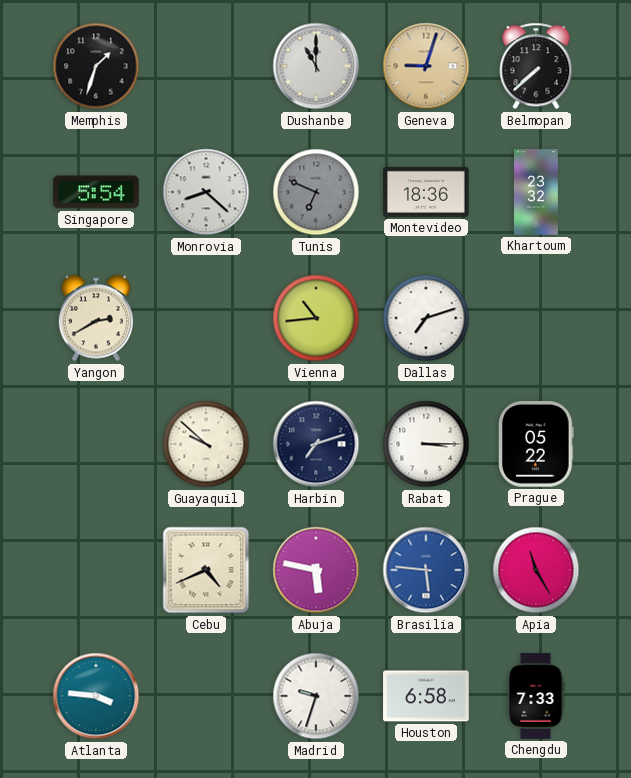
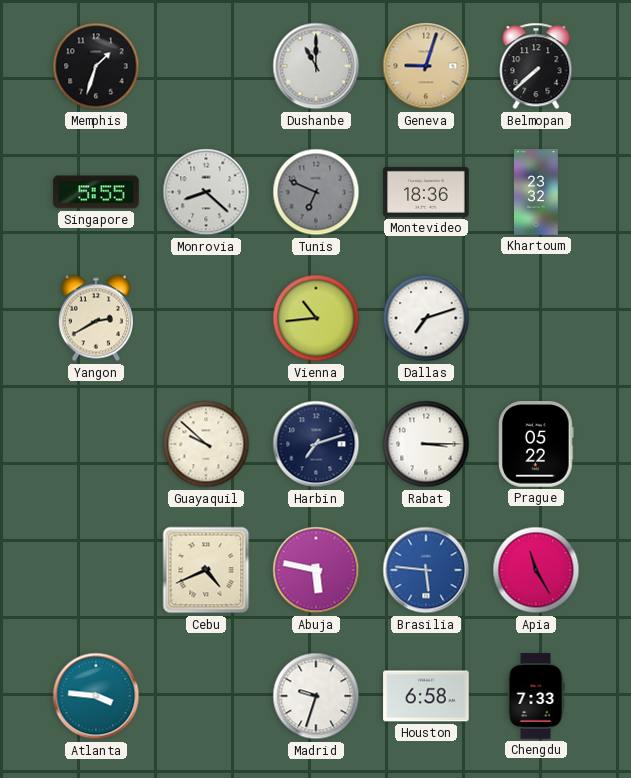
Singapore: 5:54 -> 5:55 (96, 192)
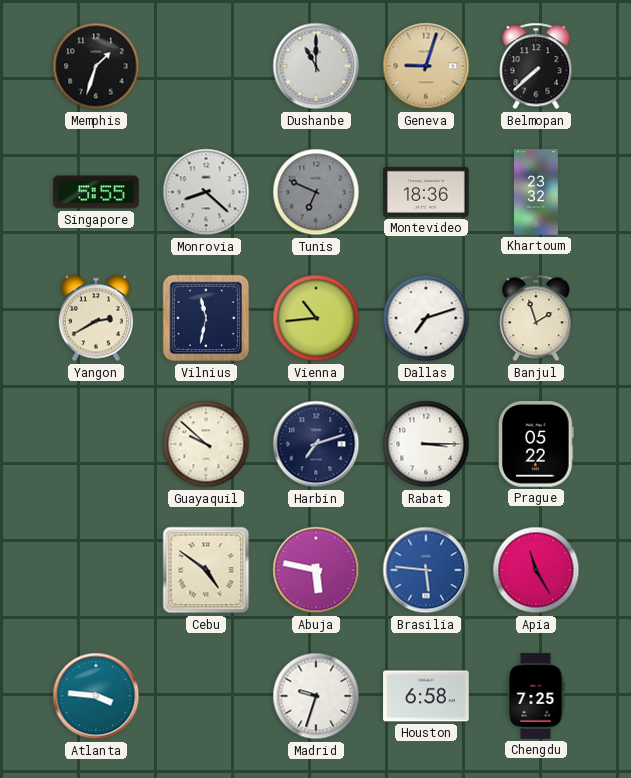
Vilnius: none -> 11:32 (206, 318)
Banjul: none -> 1:57 (536, 318)
Cebu: 4:41 -> 4:51 (206, 570)
Chengdu: 7:33 -> 7:25 (536, 696)
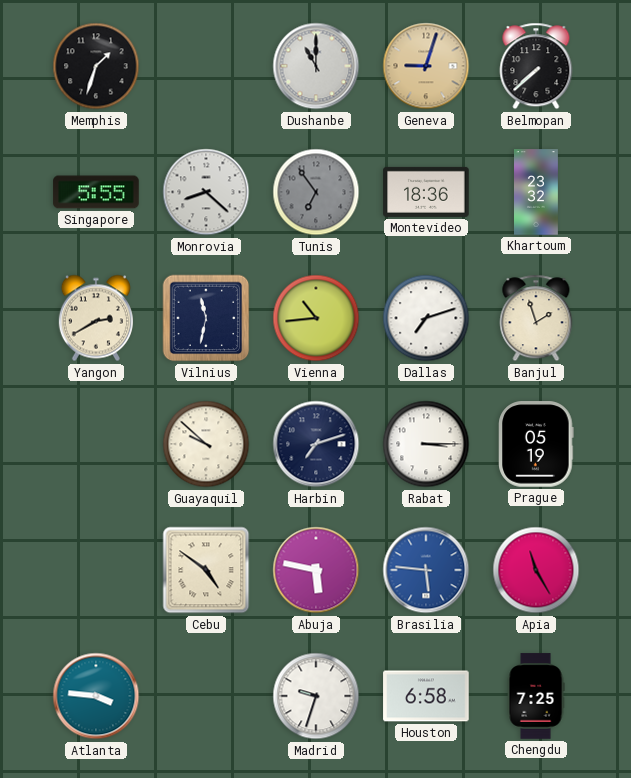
Tunis: 6:49 -> 6:54 (316, 192)
Prague: 05:22 -> 05:19 (536, 444)
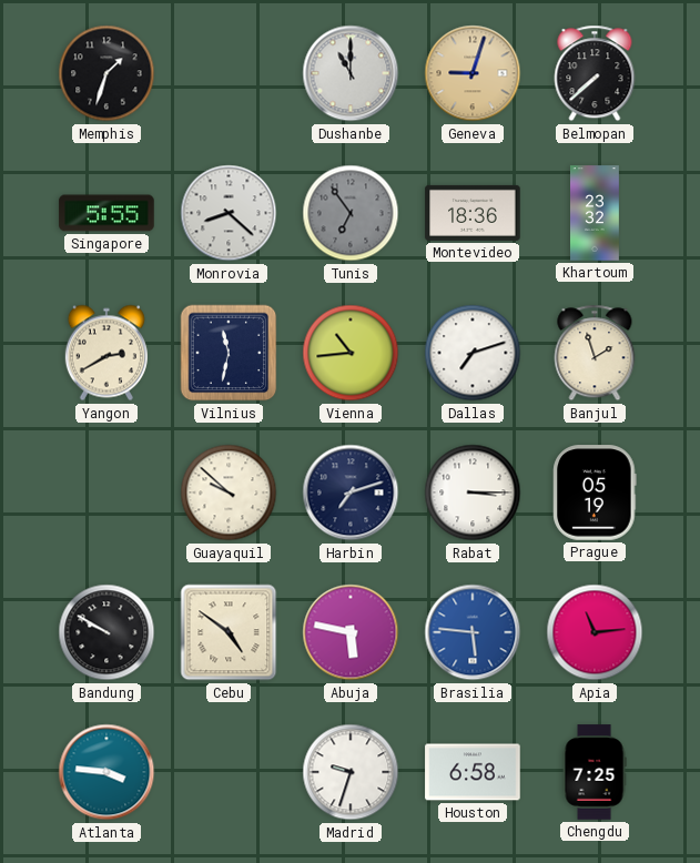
Bandung: none -> 9:50 (106, 632)
Apia: 11:25 -> 11:14 (595, 632)
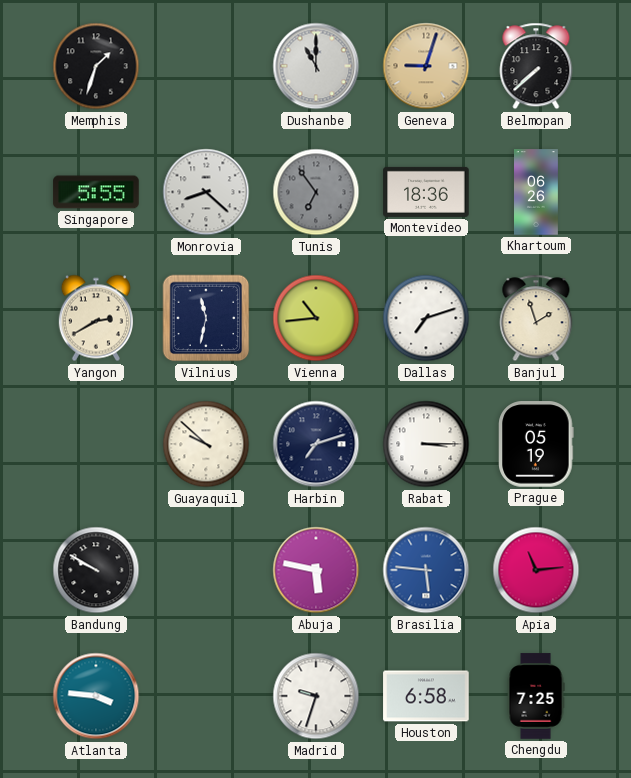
Khartoum: 23:32 -> 06:26 (537, 192)
Cebu: 4:51 -> none (229, 632)
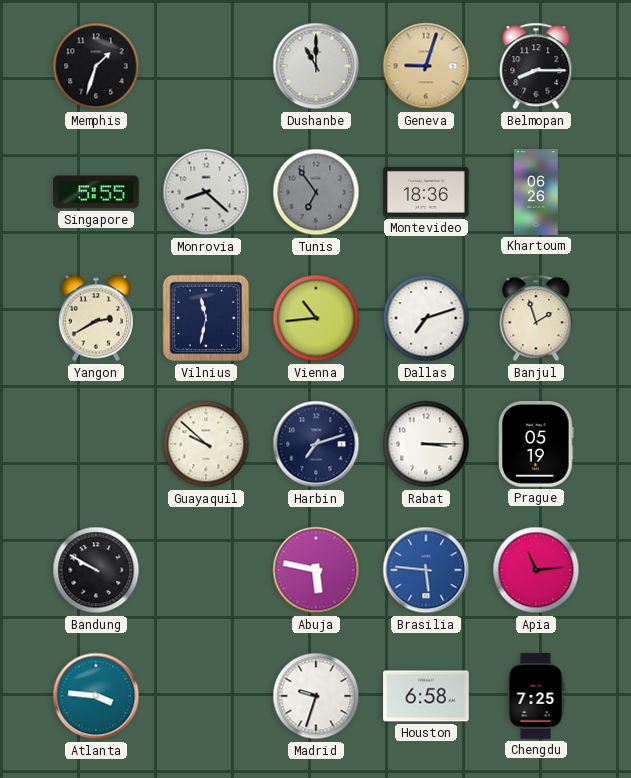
Belmopan: 7:38 -> 8:15 (536, 66)
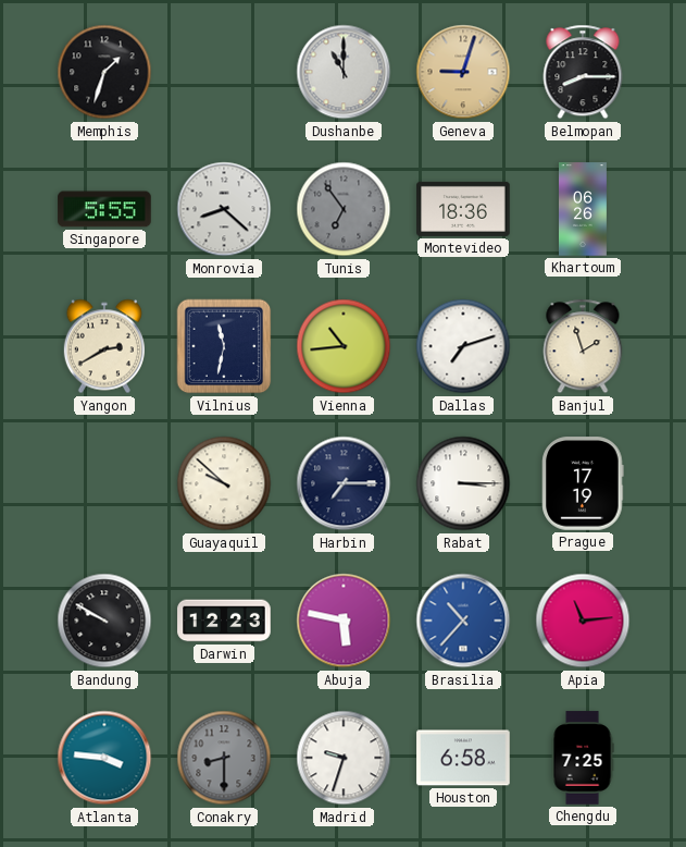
Harbin: 7:12 -> 7:15 (344, 483)
Prague: 05:19 -> 17:19 (583, 483)
Darwin: none -> 12:23 (224, 621)
Brasilia: 5:46 -> 10:37 (463, 621)
Conakry: none -> 8:30 (224, 758)
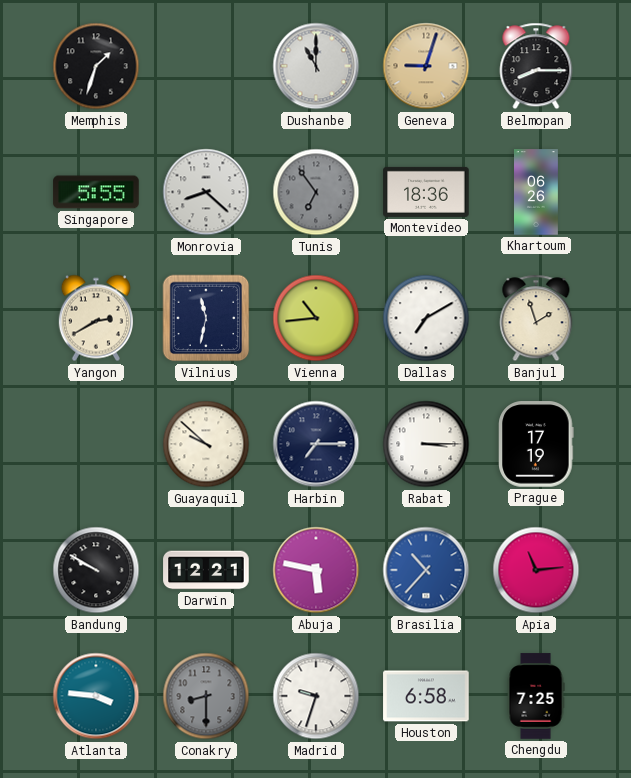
Dallas: 7:12 -> 7:10 (426, 318)
Darwin: 12:23 -> 12:21 (206, 570)
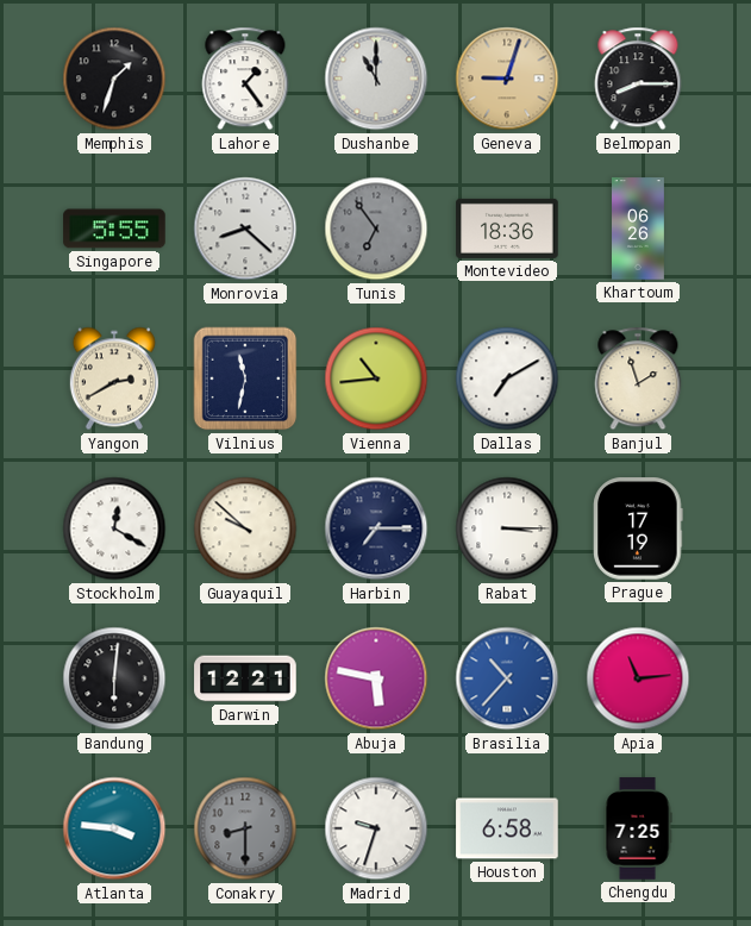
Lahore: none -> 1:24 (245, 79)
Stockholm: none -> 12:20 (114, 528)
Bandung: 9:50 -> 6:01 (114, 678)
